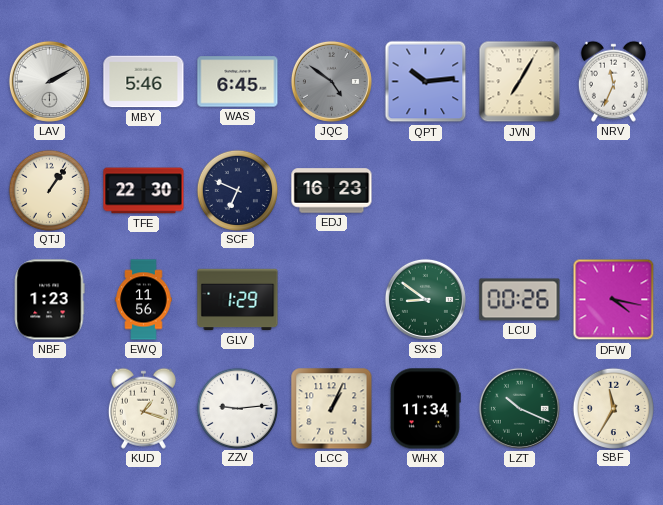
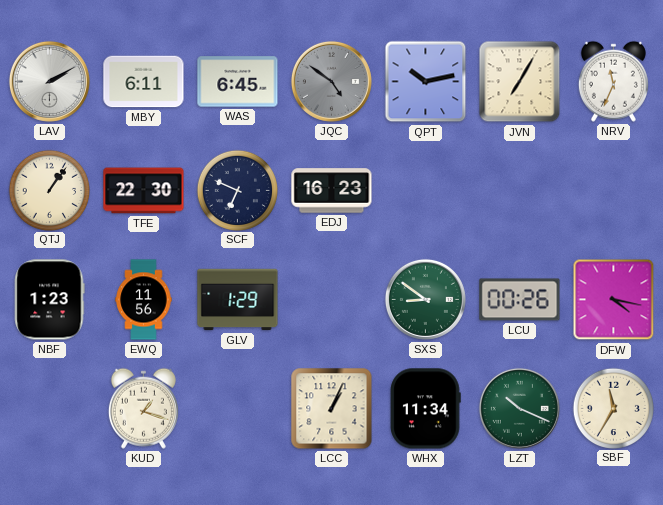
MBY: 5:46 -> 6:11 (144, 82)
QPT: 10:14 -> 10:13 (426, 82)
ZZV: 9:14 -> none (237, 408)
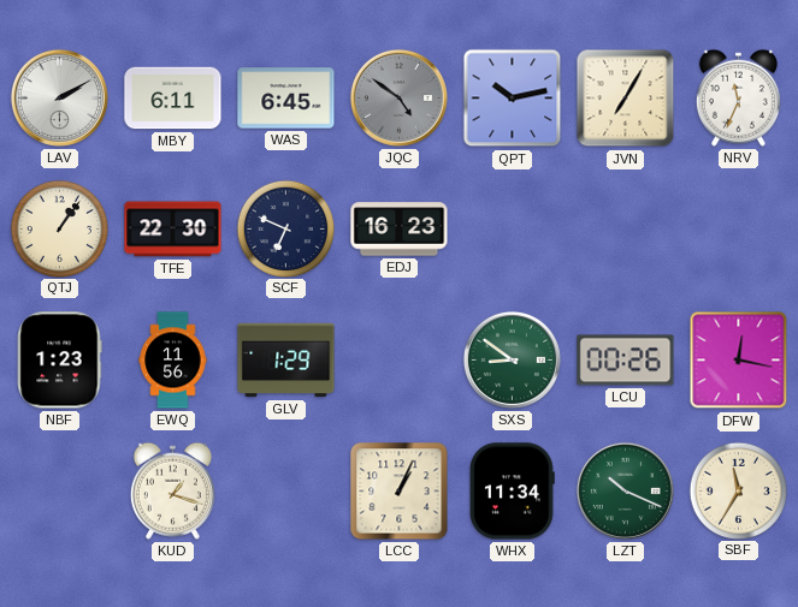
DFW: 4:17 -> 12:17 (739, 361)
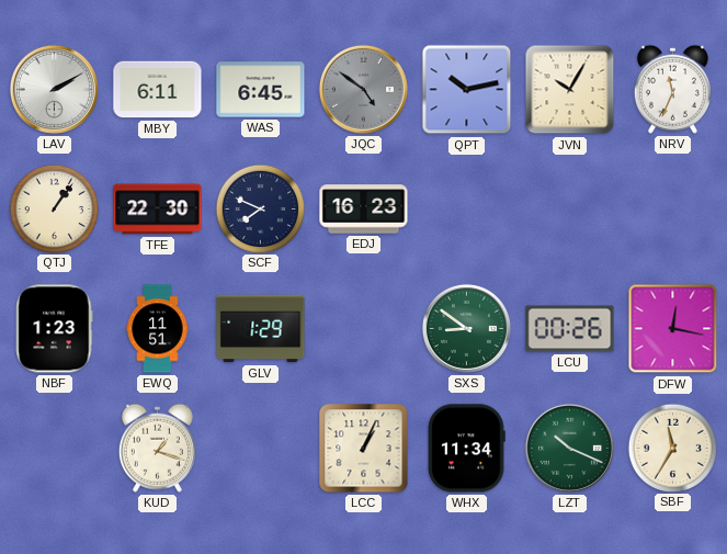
JVN: 7:05 -> 10:05 (570, 90)
SCF: 6:49 -> 7:49 (260, 208)
EWQ: 11:56 -> 11:51 (158, 329)
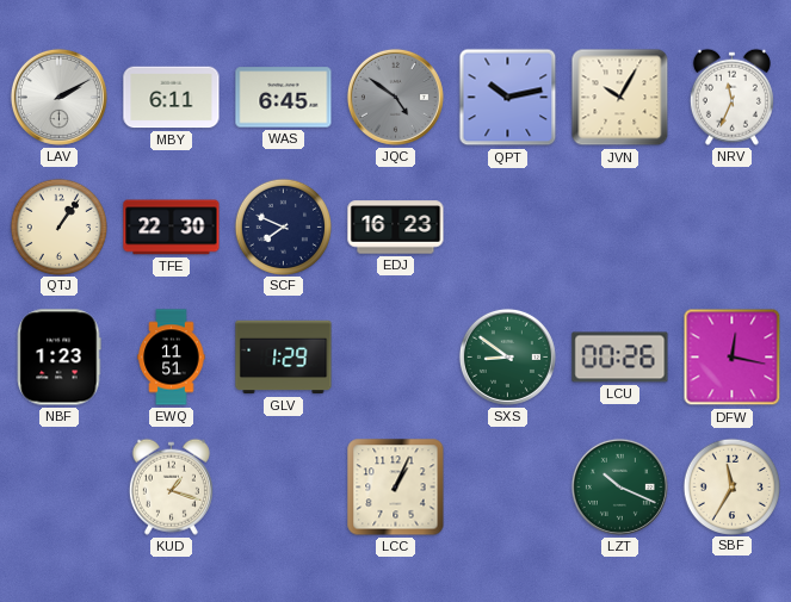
WHX: 11:34 -> none (466, 449)
